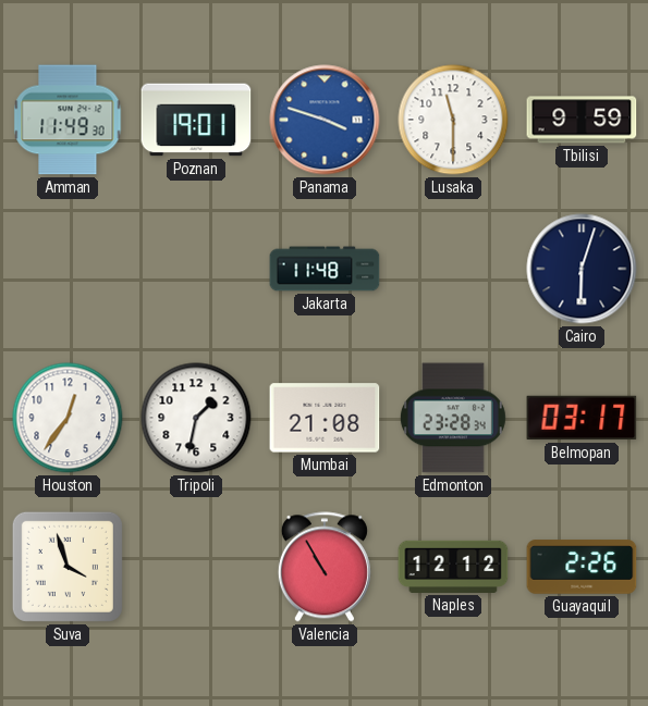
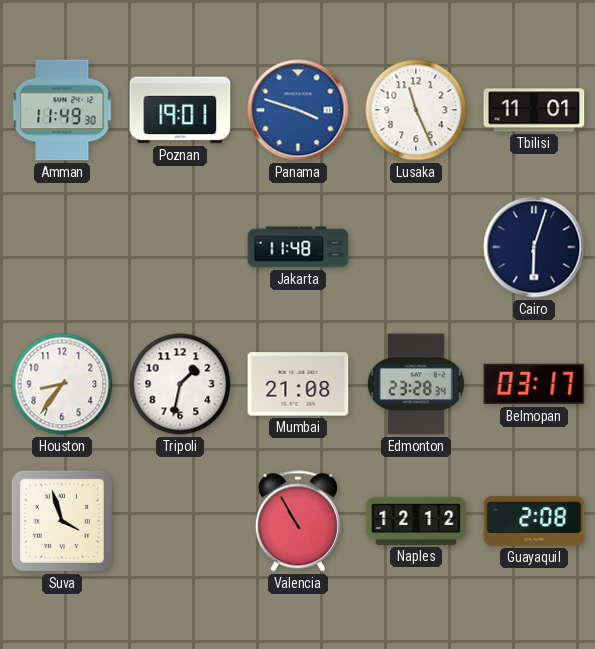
Lusaka: 11:30 -> 11:26 (416, 110)
Tbilisi: 9:59 -> 11:01 (534, 110)
Houston: 12:36 -> 8:36 (62, 384)
Guayaquil: 2:26 -> 2:08 (534, 521)
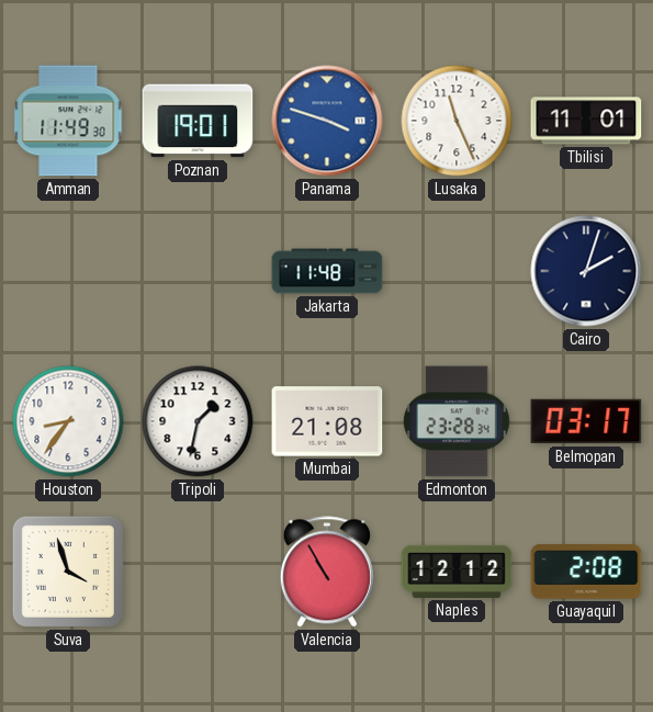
Cairo: 6:03 -> 2:03 (586, 271)
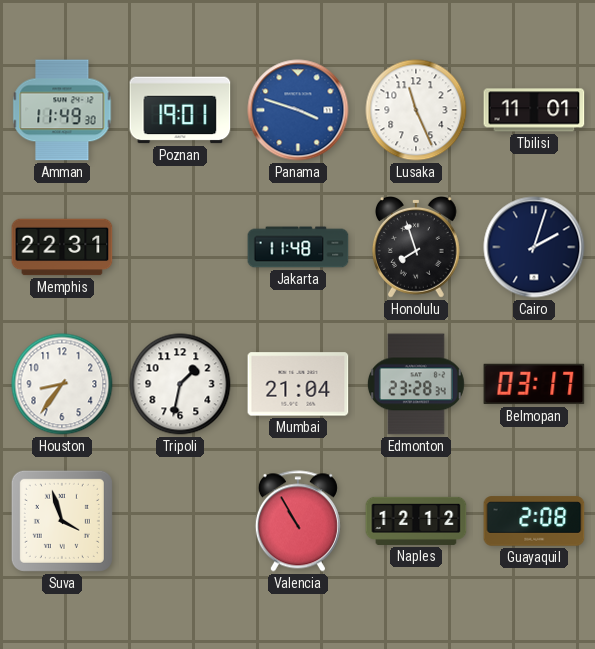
Memphis: none -> 22:31 (62, 247)
Honolulu: none -> 7:57 (416, 247)
Mumbai: 21:08 -> 21:04 (298, 384)
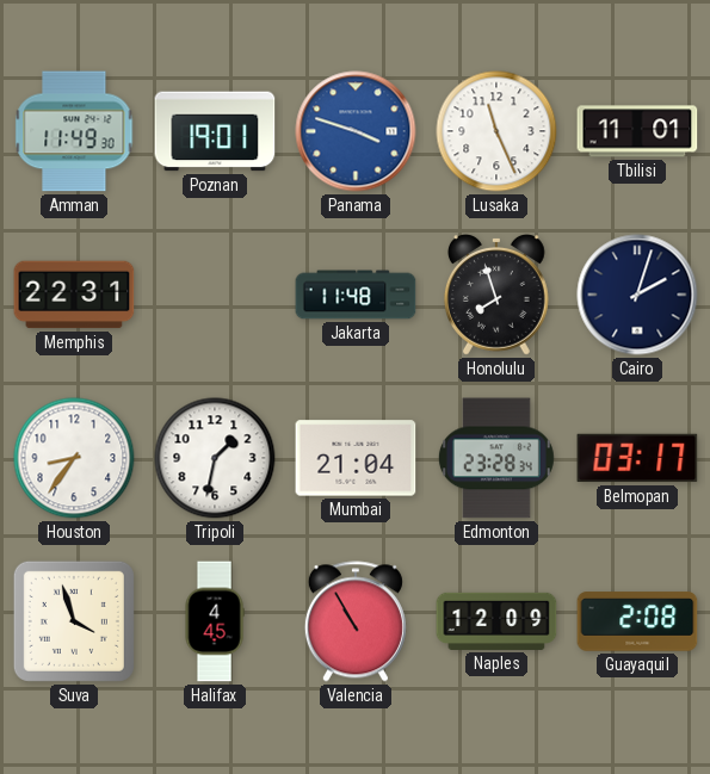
Halifax: none -> 4:45 (215, 621)
Naples: 12:12 -> 12:09 (496, 621)
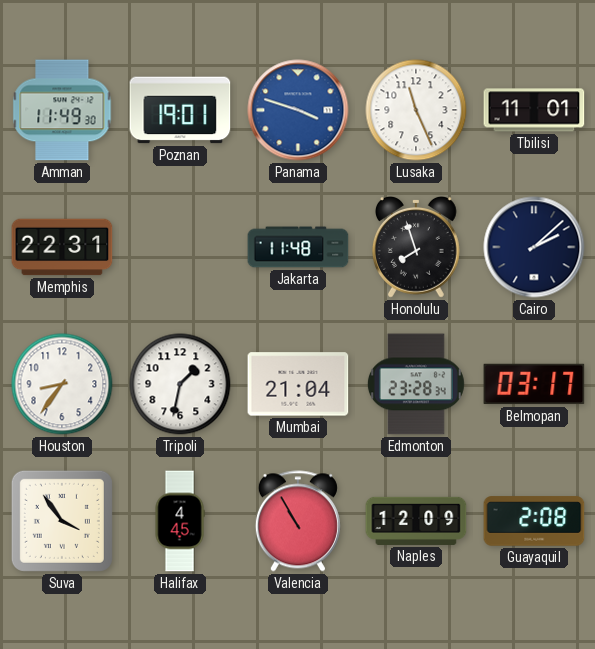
Cairo: 2:03 -> 2:08 (534, 247)
Suva: 3:57 -> 3:54 (62, 521)
